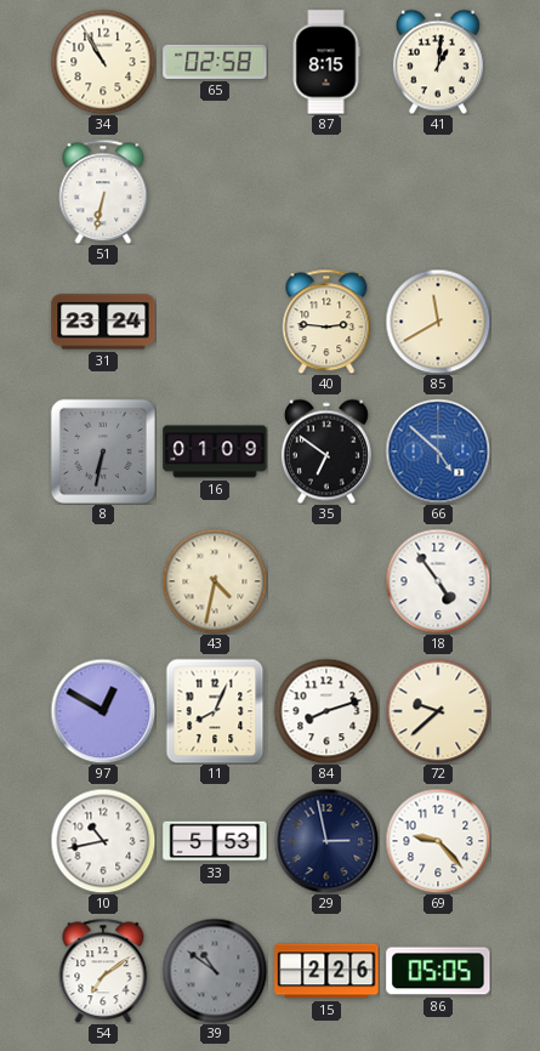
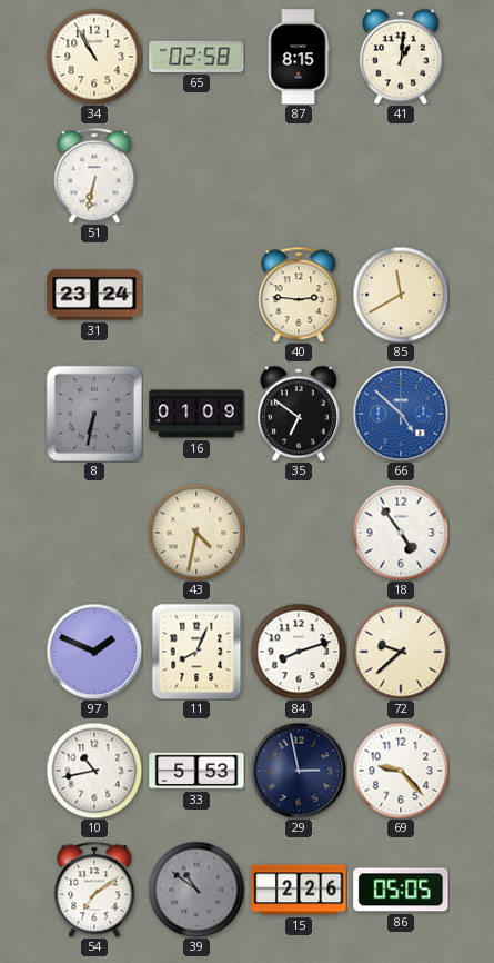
97: 12:50 -> 1:49 (94, 652)
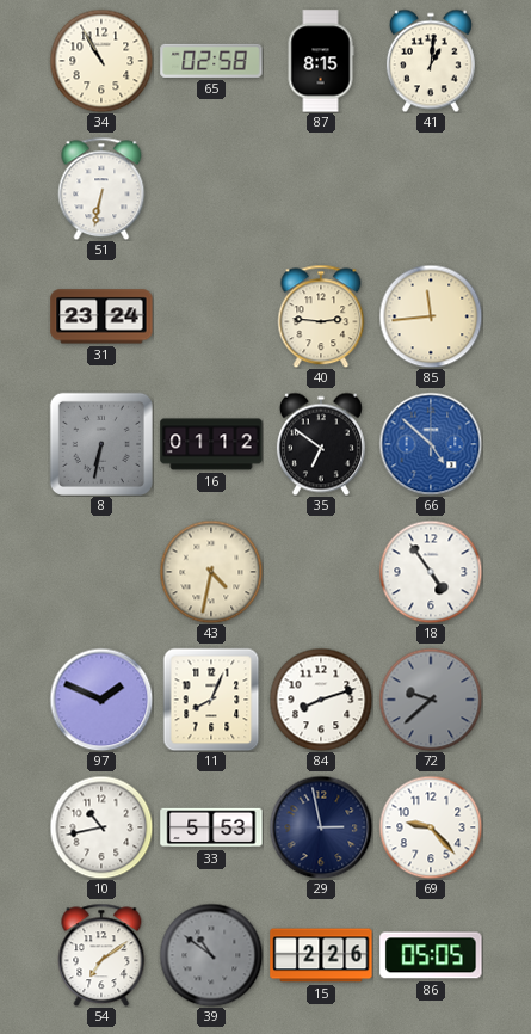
85: 11:40 -> 11:44 (431, 316)
16: 01:09 -> 01:12 (211, 444)
72 dial: cream -> grey (431, 700)
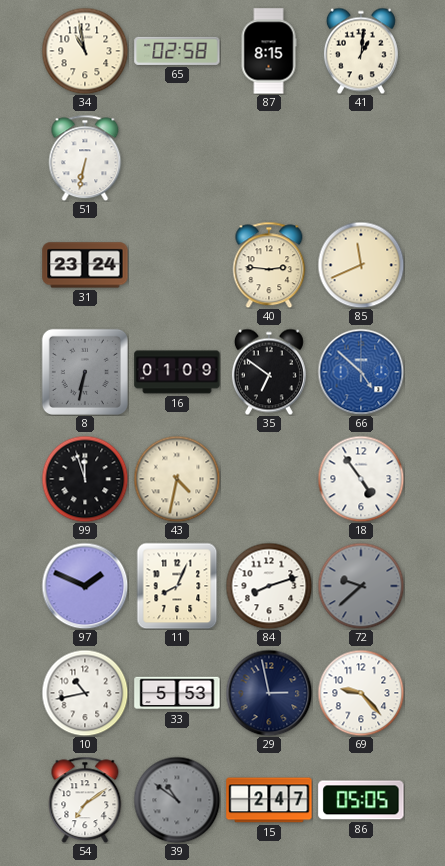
34: 10:55 -> 10:58 (85, 51)
85: 11:44 -> 11:41 (361, 265)
16: 01:12 -> 01:09 (177, 372)
99: none -> 11:57 (85, 479)
15: 2:26 -> 2:47 (269, 800)
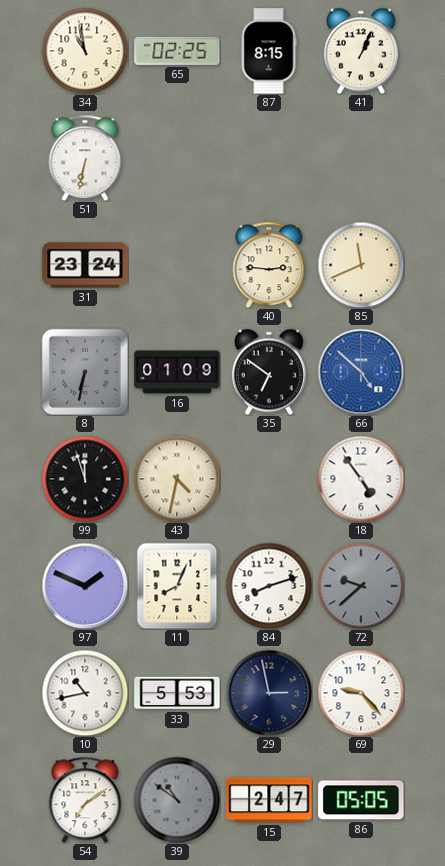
65: 02:58 -> 02:25 (177, 51)
41: 1:01 -> 1:04 (361, 51)
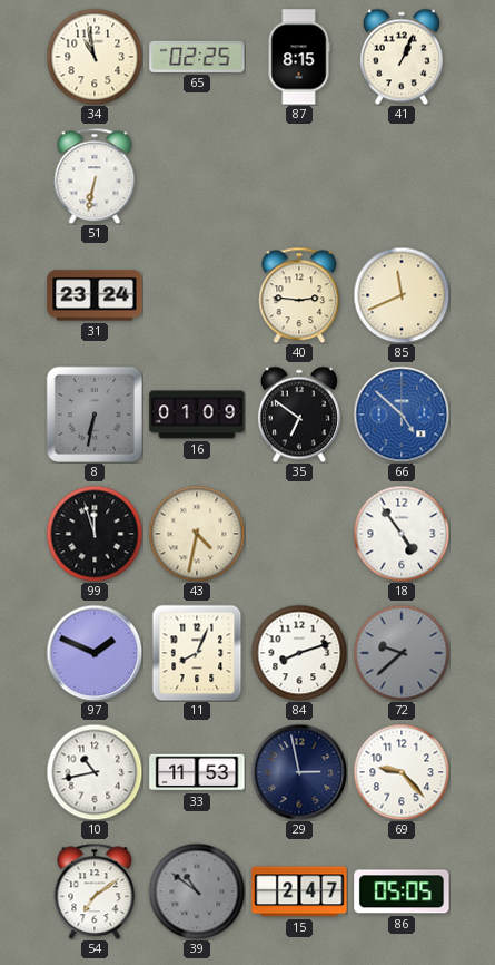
33: 5:53 -> 11:53 (197, 772)
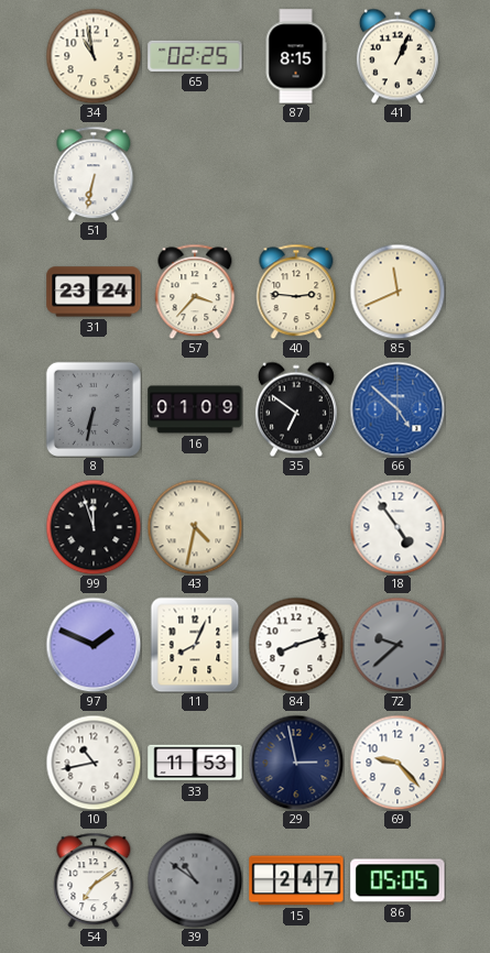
57: none -> 3:37 (195, 292)
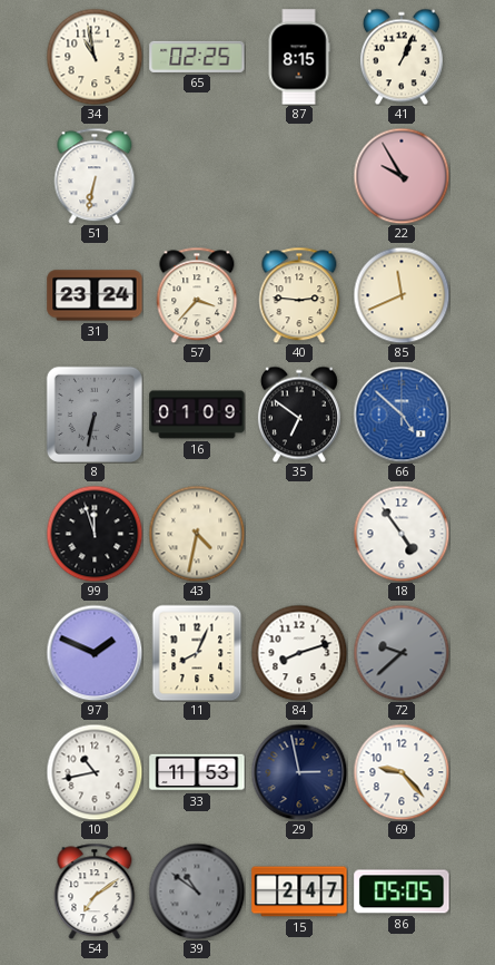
22: none -> 9:55 (402, 176)
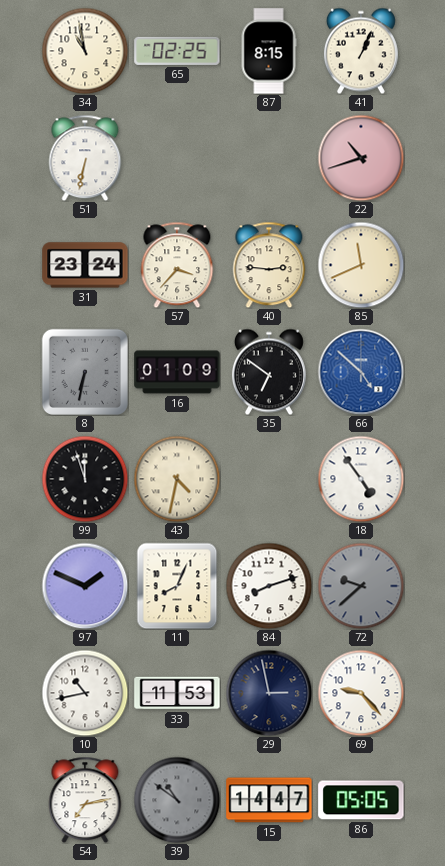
22: 9:55 -> 10:42 (361, 158)
54: 7:09 -> 7:13 (85, 800)
15: 2:47 -> 14:47 (269, 800)
